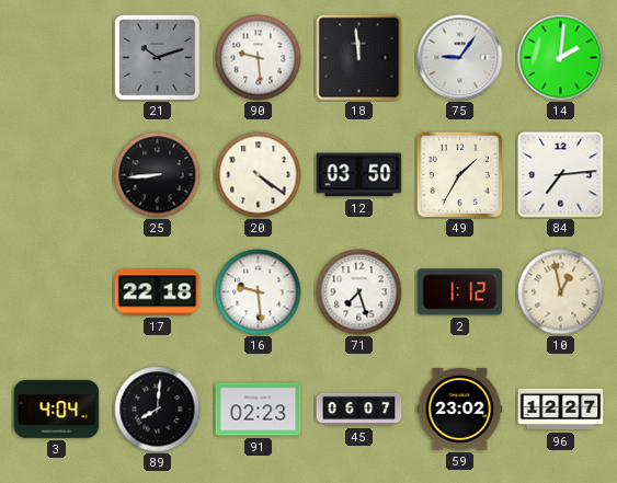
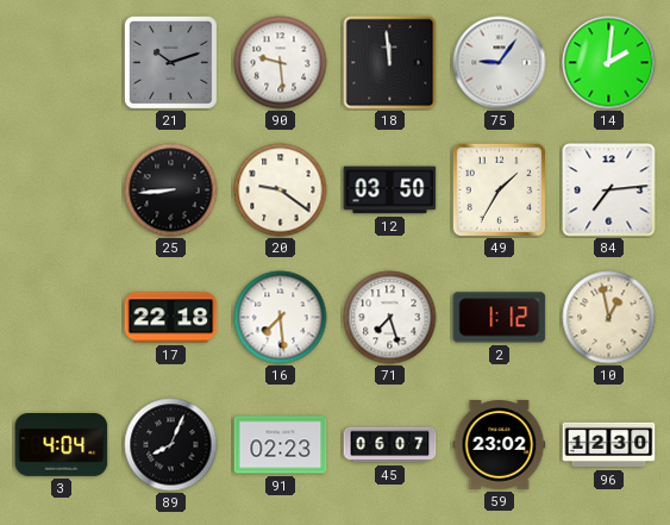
20: 4:21 -> 9:21 (281, 190)
16: 9:29 -> 7:29 (281, 318)
89: 8:01 -> 8:04 (171, 445)
96: 12:27 -> 12:30 (609, 445)
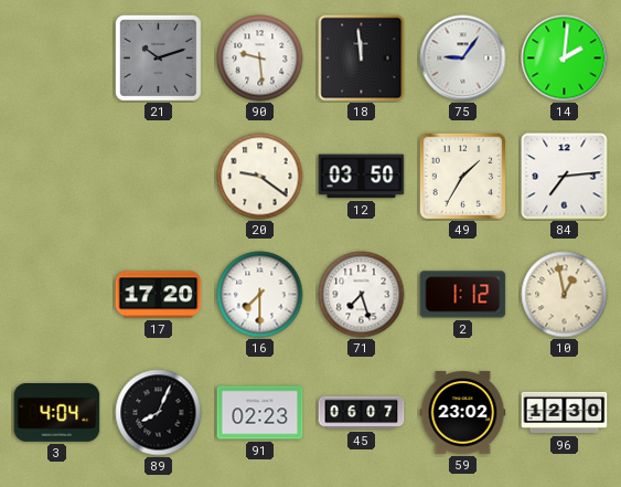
25: 8:44 -> none (171, 190)
17: 22:18 -> 17:20 (159, 295)
16: 7:29 -> 7:30 (260, 295)
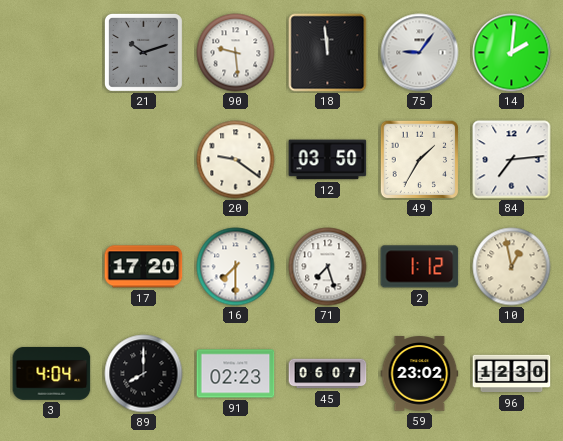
89: 8:04 -> 8:00 (144, 374)
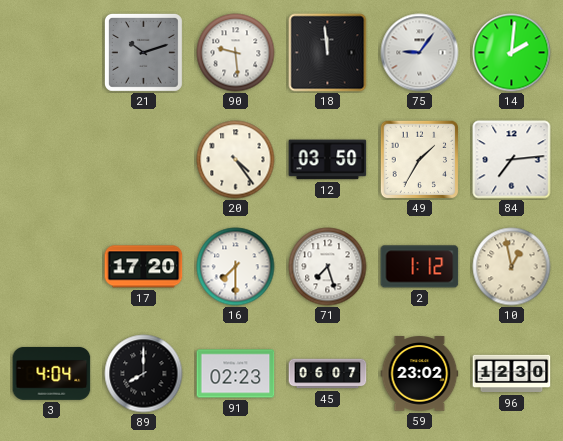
20: 9:21 -> 4:24 (236, 160)
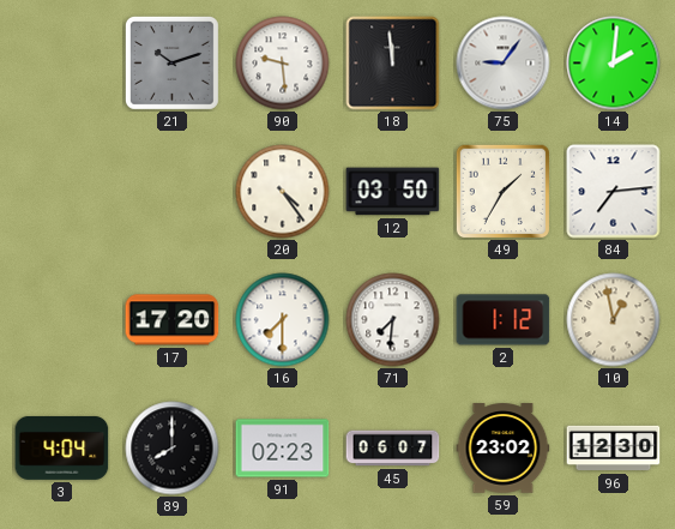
71: 7:27 -> 7:31 (393, 320)
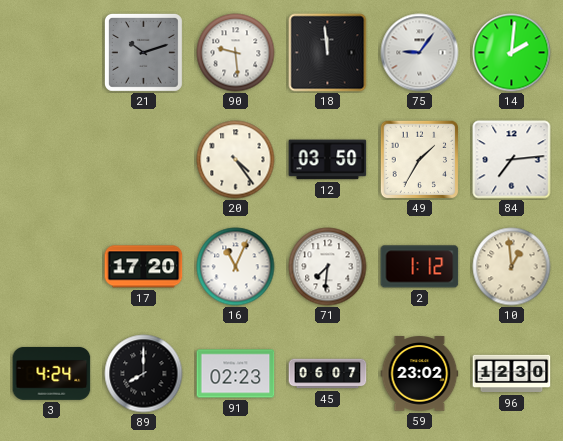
16: 7:30 -> 11:04 (236, 267)
10: 12:58 -> 12:59 (512, 267)
3: 4:04 -> 4:24 (52, 373)
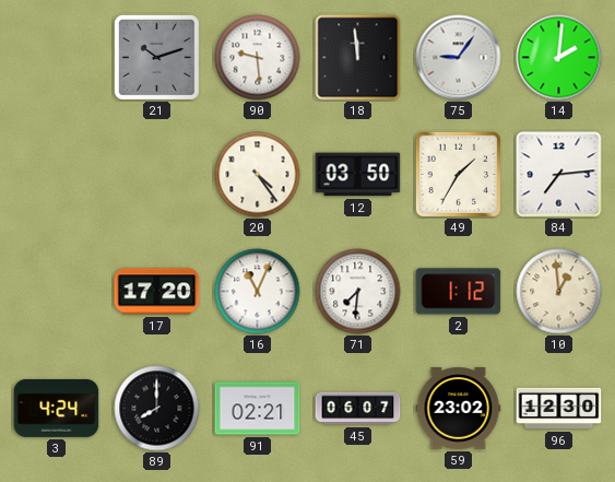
91: 02:23 -> 02:21 (258, 409)
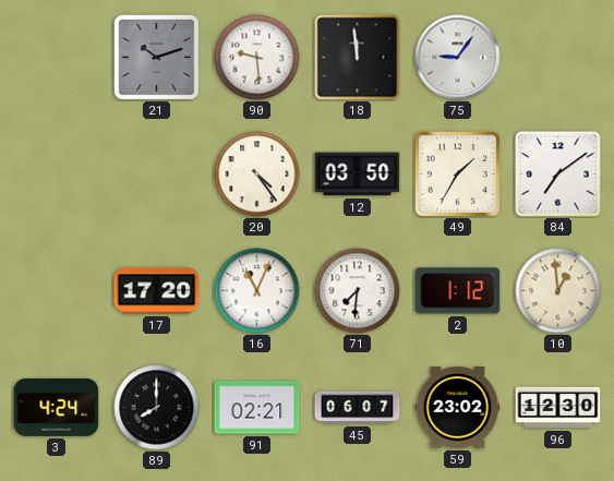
14: 2:01 -> none (559, 58)
84: 7:14 -> 7:09 (558, 175)
